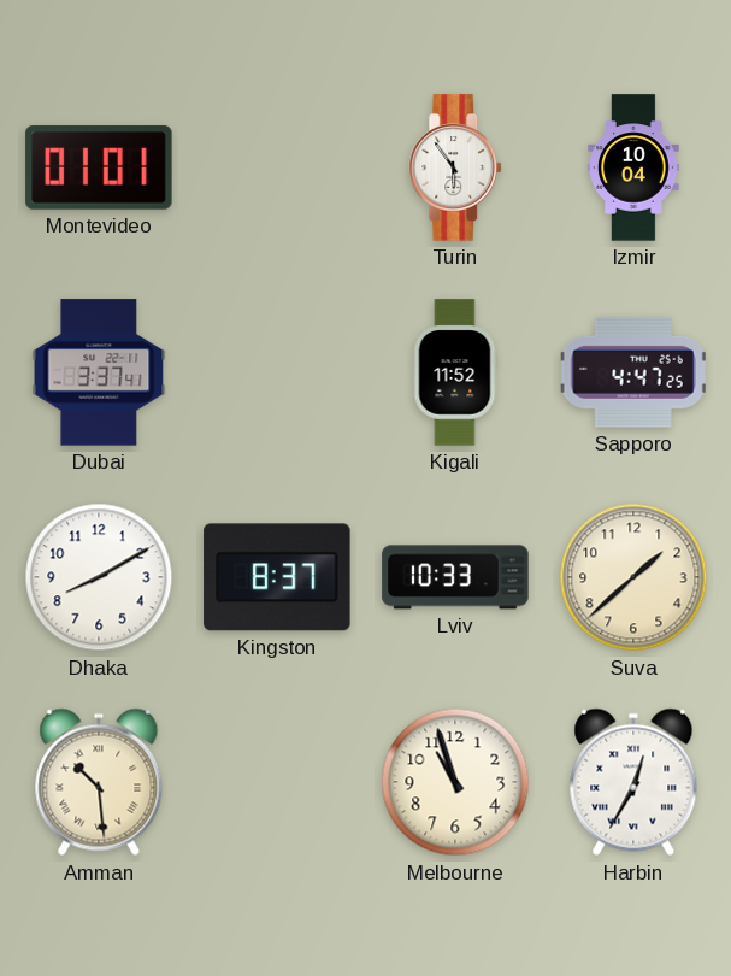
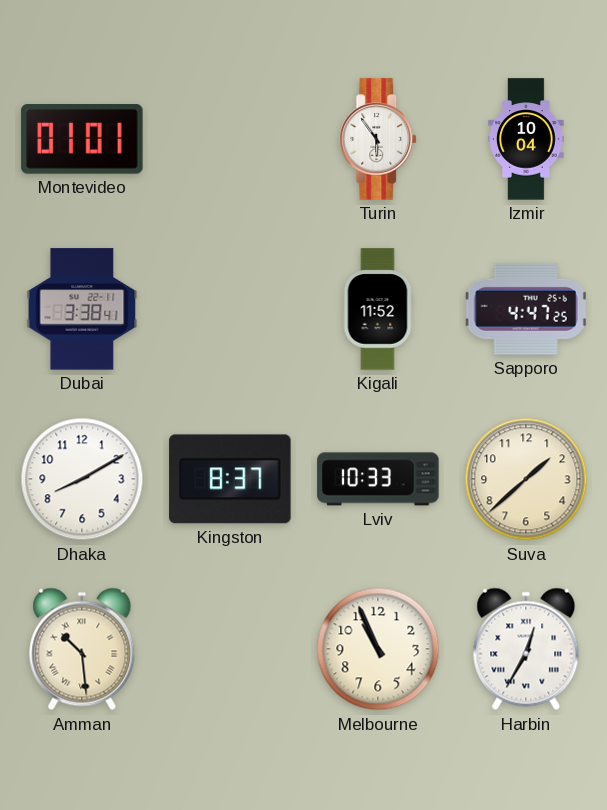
Dubai: 3:37 -> 3:38 (82, 309)
Melbourne: 10:57 -> 10:56 (378, 649)
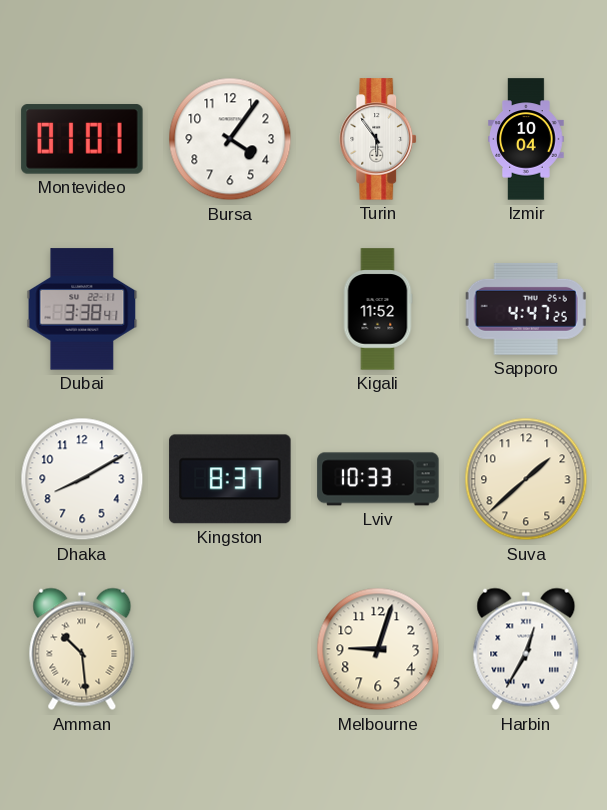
Bursa: none -> 4:06 (230, 139)
Melbourne: 10:56 -> 9:03 (378, 649)
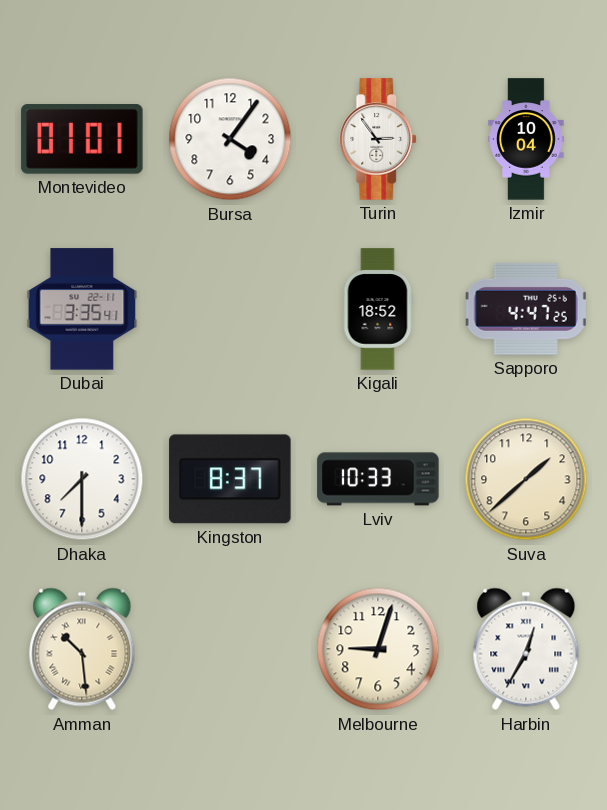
Turin: 5:54 -> 2:54 (379, 139)
Dubai: 3:38 -> 3:35 (82, 309)
Kigali: 11:52 -> 18:52 (378, 309)
Dhaka: 8:10 -> 7:30 (82, 479)
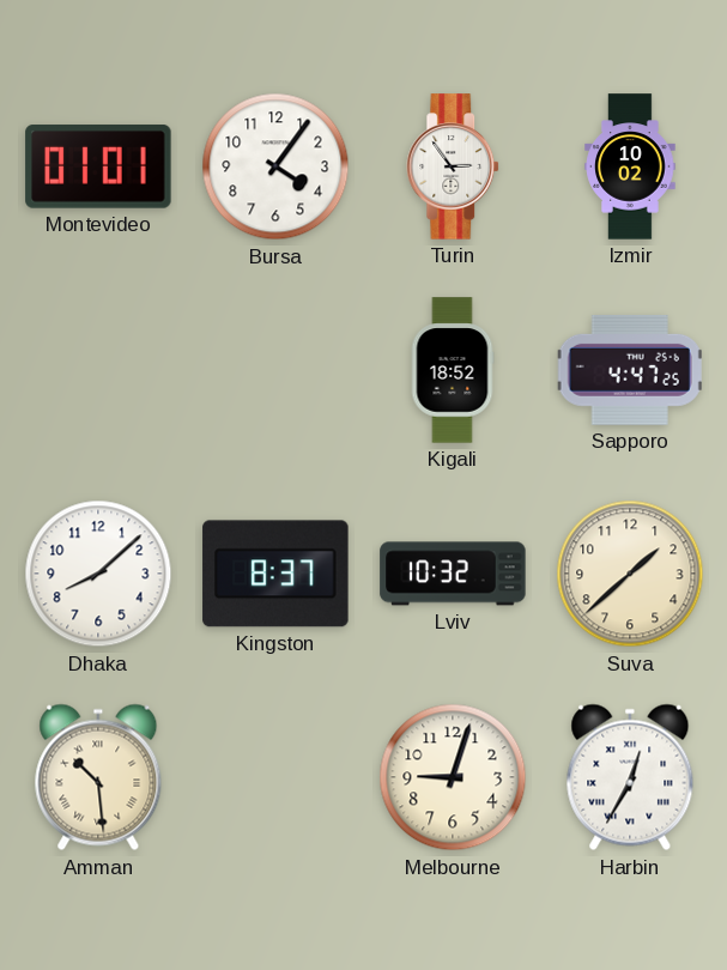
Izmir: 10:04 -> 10:02 (630, 166)
Dubai: 3:35 -> none (82, 309)
Dhaka: 7:30 -> 8:08 (98, 574)
Lviv: 10:33 -> 10:32 (453, 574)
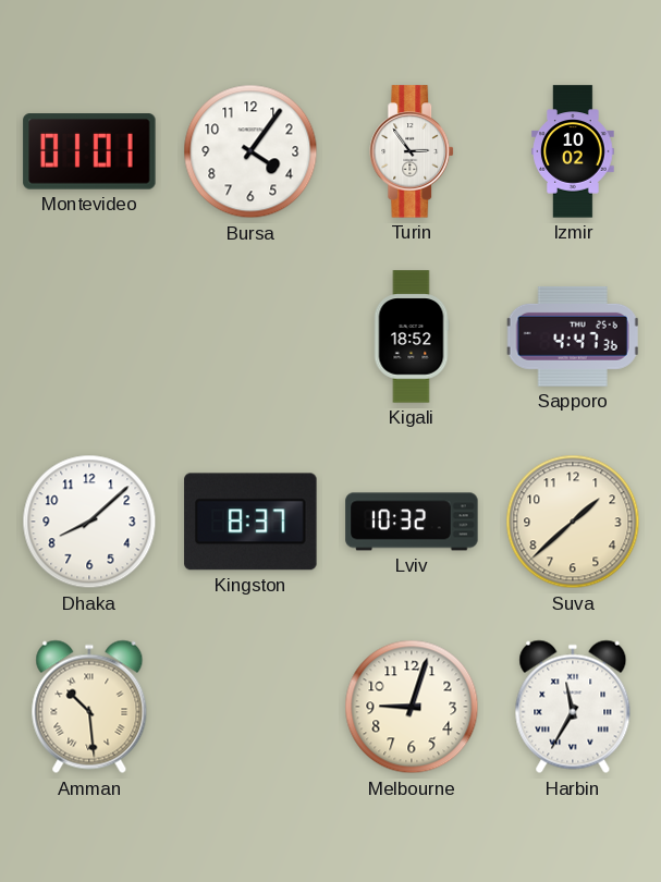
Sapporo: 4:47:25 -> 4:47:36 (573, 336)
Harbin: 12:35 -> 11:35 (573, 707)
